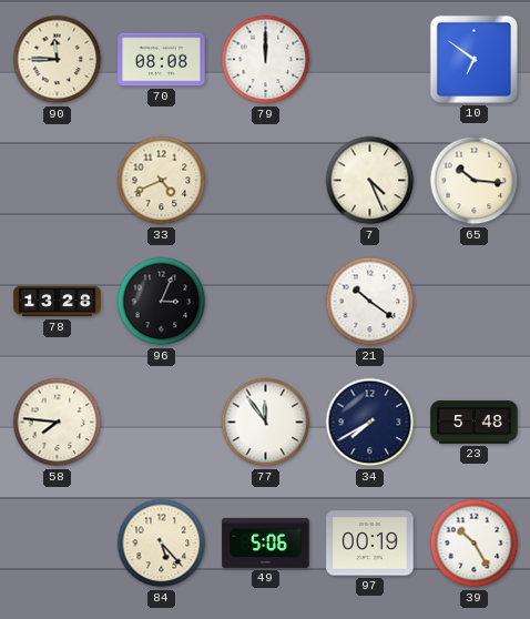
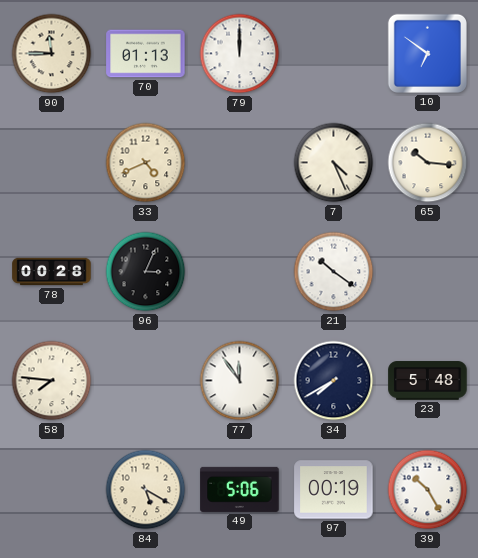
70: 08:08 -> 01:13 (146, 54)
78: 13:28 -> 00:28 (52, 272)
84: 5:23 -> 5:20 (146, 490)
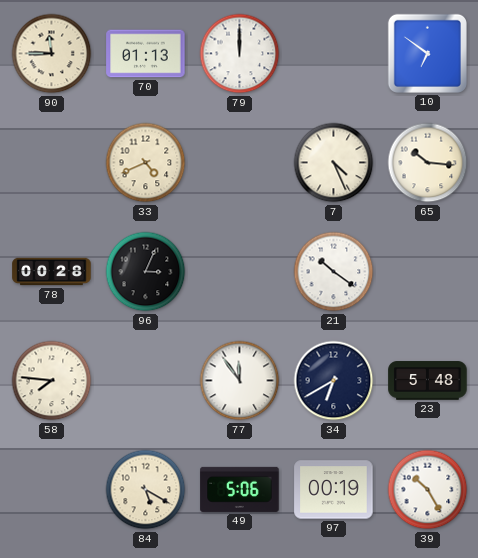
34: 7:40 -> 6:40 (334, 381)
